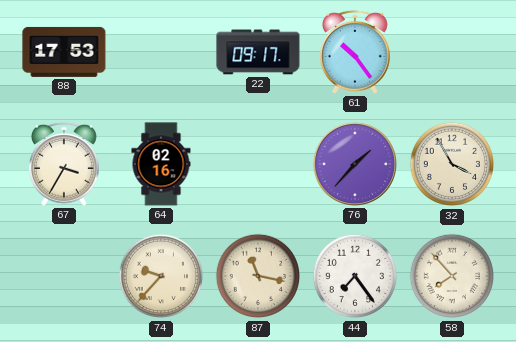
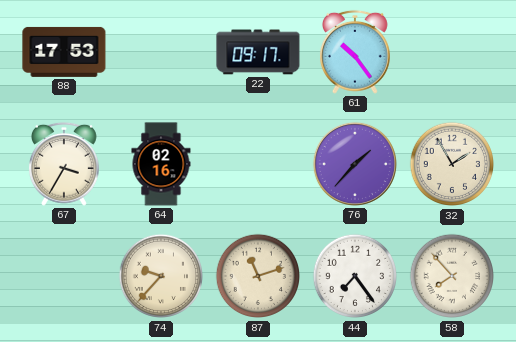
32: 3:55 -> 1:55 (452, 164)
87: 11:17 -> 11:12 (258, 276)
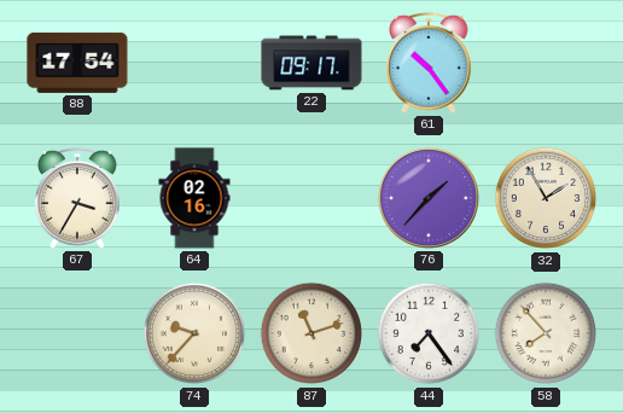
88: 17:53 -> 17:54 (77, 63)
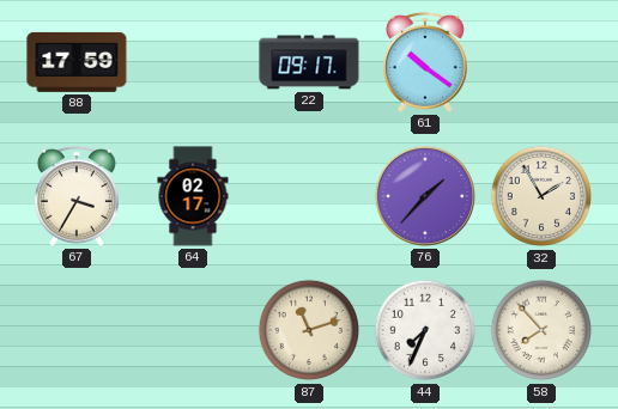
88: 17:54 -> 17:59 (77, 62)
61: 10:24 -> 10:21 (425, 62)
64: 02:16 -> 02:17 (193, 196)
74: 9:37 -> none (194, 333)
44: 7:24 -> 7:34 (425, 330)
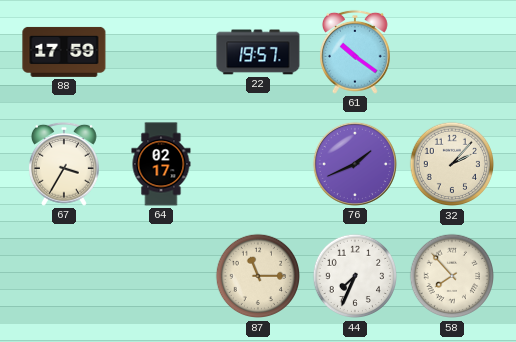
22: 09:17 -> 19:57 (258, 52)
76: 1:37 -> 1:41 (355, 164)
32: 1:55 -> 2:07 (452, 164)
87: 11:12 -> 11:15 (258, 276)
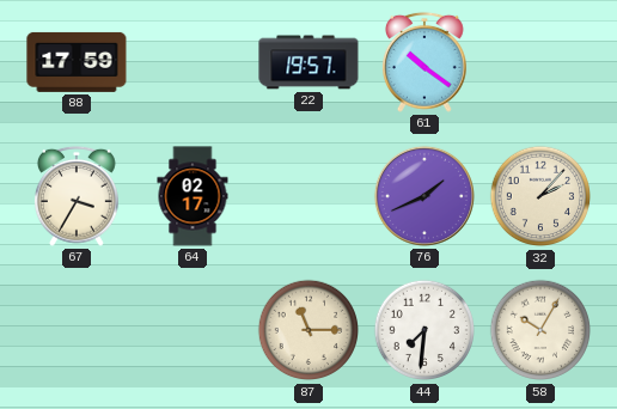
44: 7:34 -> 7:31 (424, 330)
58: 7:53 -> 10:05 (540, 330)
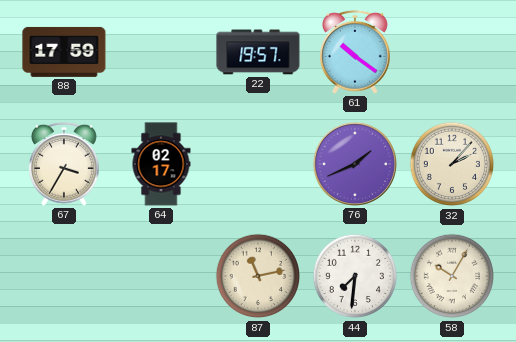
87: 11:15 -> 11:13 (258, 276)
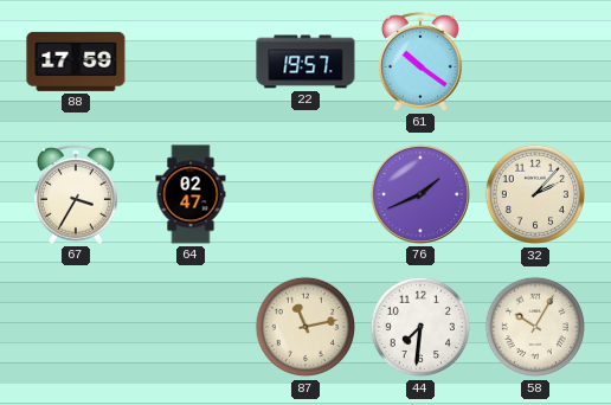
64: 02:17 -> 02:47 (191, 194)
